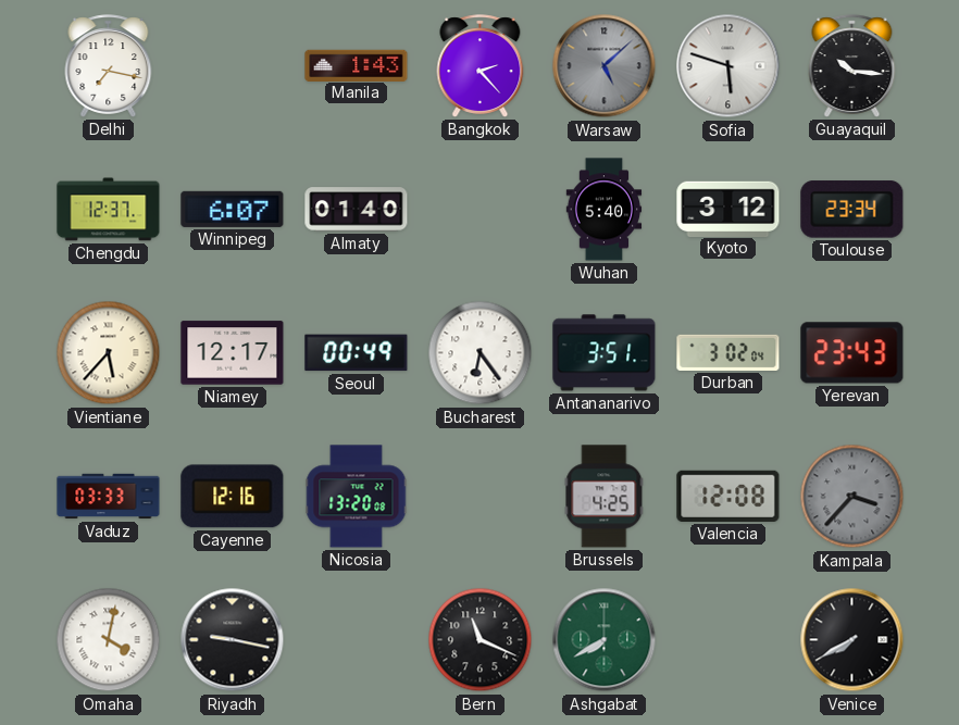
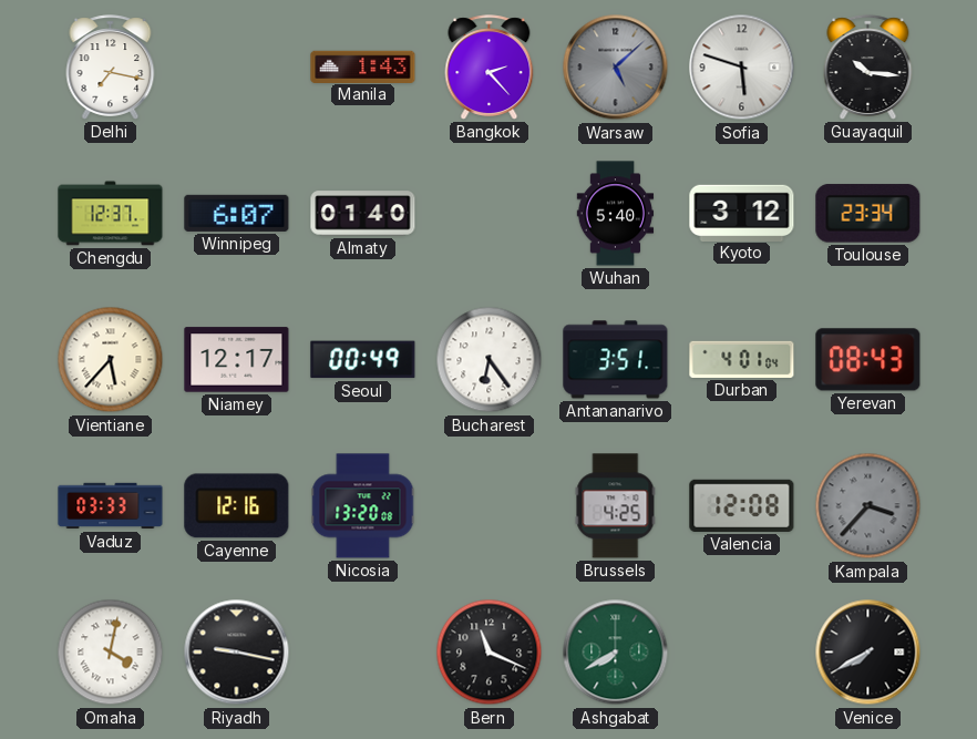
Durban: 3:02 -> 4:01 (742, 359)
Yerevan: 23:43 -> 08:43 (868, 360)
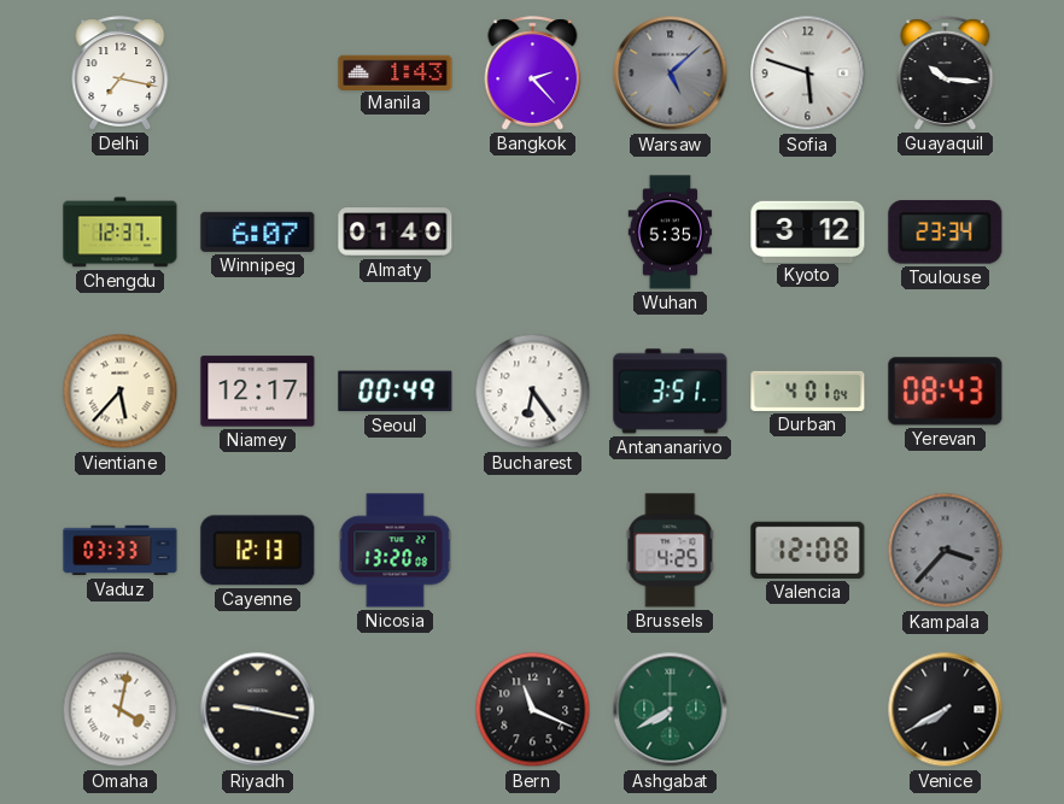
Wuhan: 5:40 -> 5:35 (671, 233)
Cayenne: 12:16 -> 12:13 (258, 551)
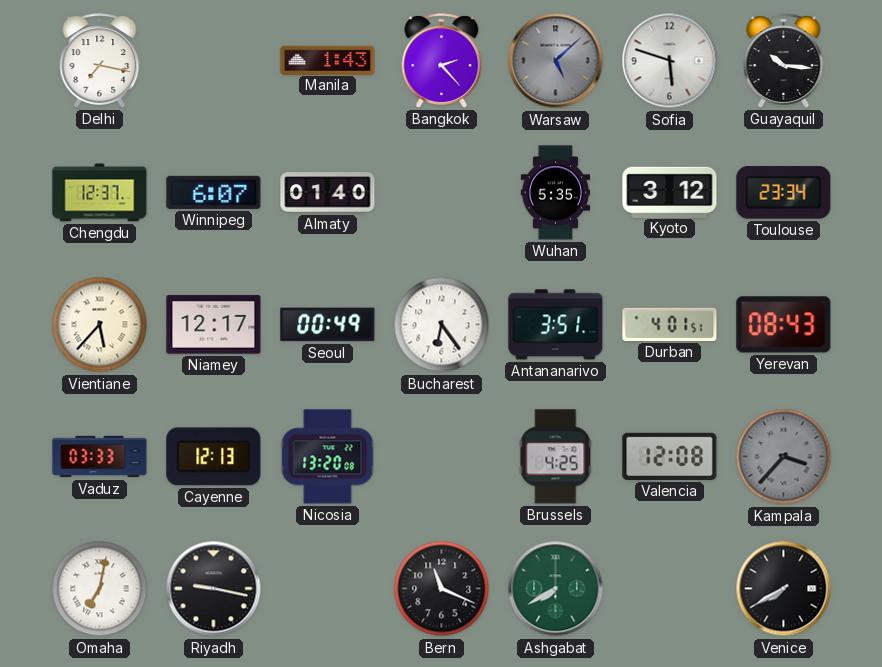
Durban: 4:01:04 -> 4:01:51 (670, 324)
Omaha: 4:02 -> 7:02 (100, 589)
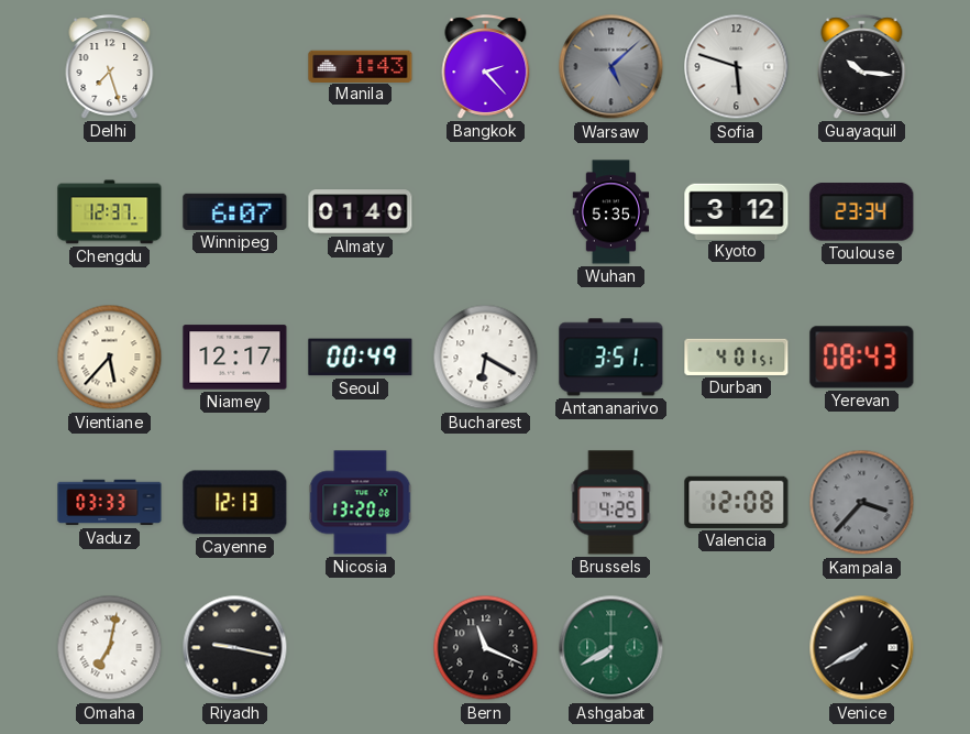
Delhi: 7:17 -> 7:27 (110, 67)
Bucharest: 6:24 -> 6:20 (486, 358)
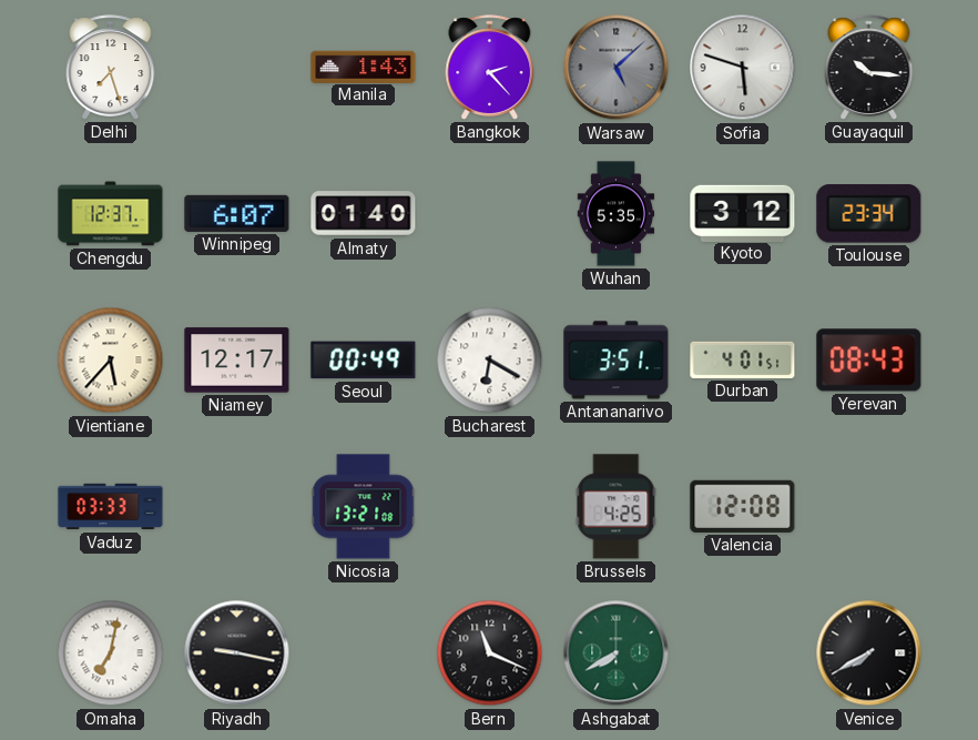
Cayenne: 12:13 -> none (235, 503)
Nicosia: 13:20 -> 13:21 (364, 507)
Kampala: 3:37 -> none (862, 503)
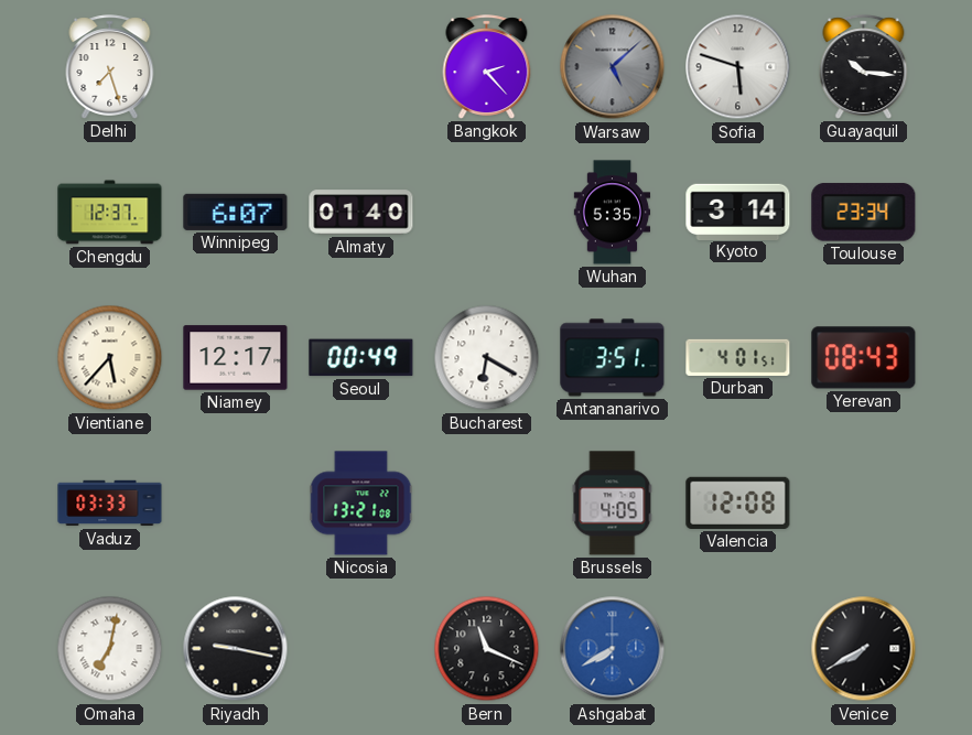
Manila: 1:43 -> none (364, 67)
Kyoto: 3:12 -> 3:14 (738, 212)
Brussels: 4:25 -> 4:05 (613, 504)
Ashgabat dial: green -> blue (613, 649)
